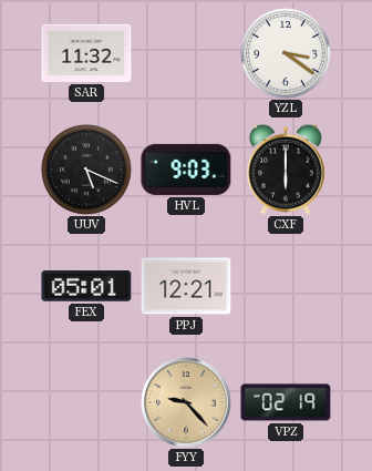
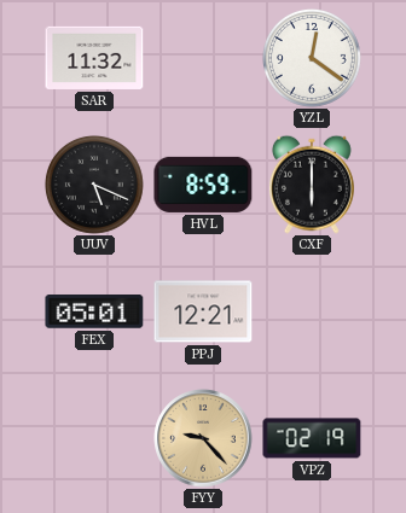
YZL: 3:21 -> 12:21 (312, 58)
HVL: 9:03 -> 8:59 (203, 185)
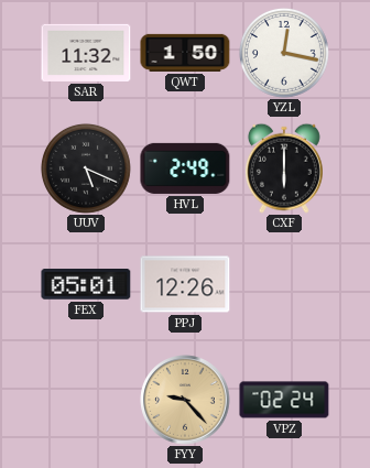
QWT: none -> 1:50 (185, 53)
YZL: 12:21 -> 12:17 (284, 53)
HVL: 8:59 -> 2:49 (185, 168)
PPJ: 12:21 -> 12:26 (185, 284)
VPZ: 02:19 -> 02:24 (284, 400)
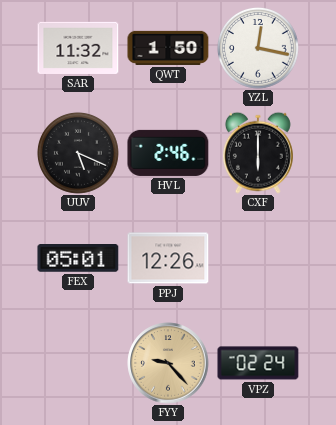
HVL: 2:49 -> 2:46 (168, 153)
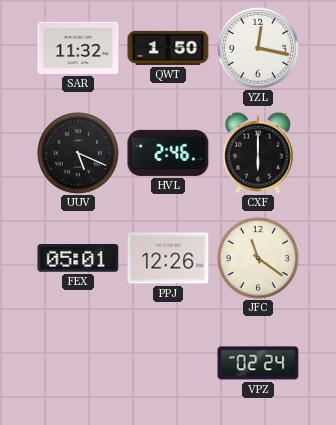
JFC: none -> 11:21 (258, 258)
FYY: 9:23 -> none (168, 363)
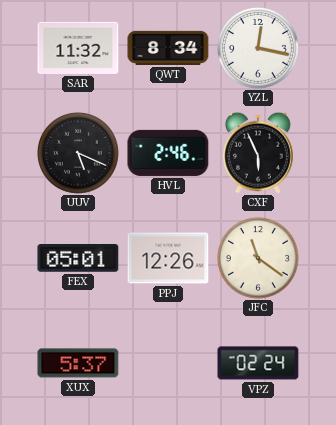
QWT: 1:50 -> 8:34 (168, 48)
CXF: 6:00 -> 5:56 (258, 153)
XUX: none -> 5:37 (78, 363)
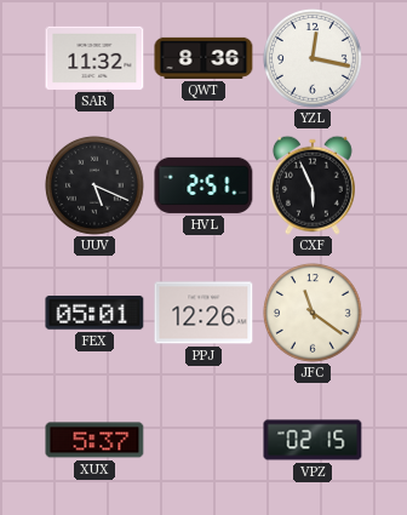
QWT: 8:34 -> 8:36 (203, 58)
HVL: 2:46 -> 2:51 (203, 185)
VPZ: 02:24 -> 02:15 (313, 440)
